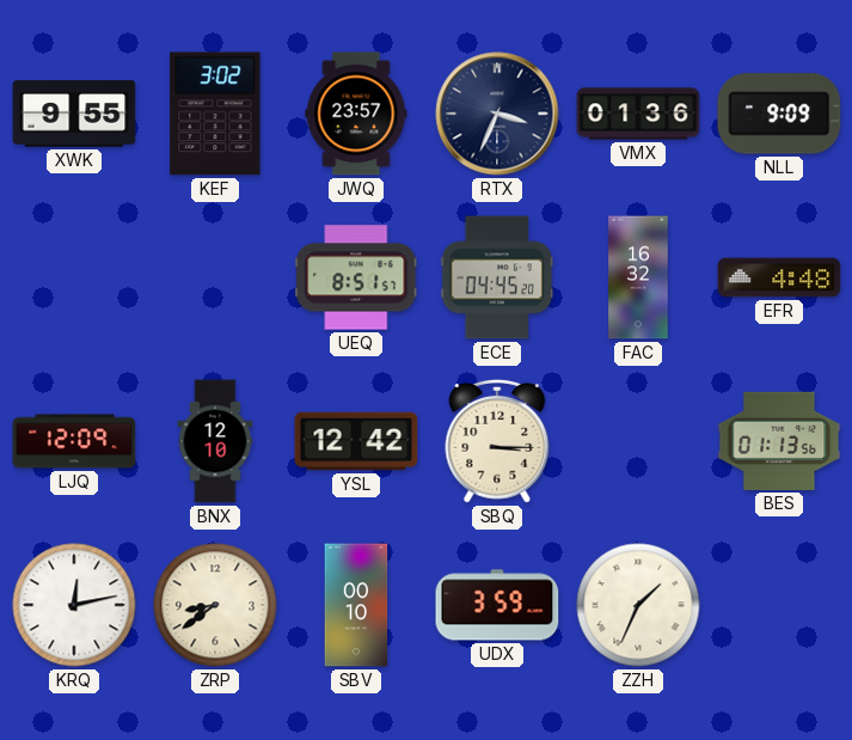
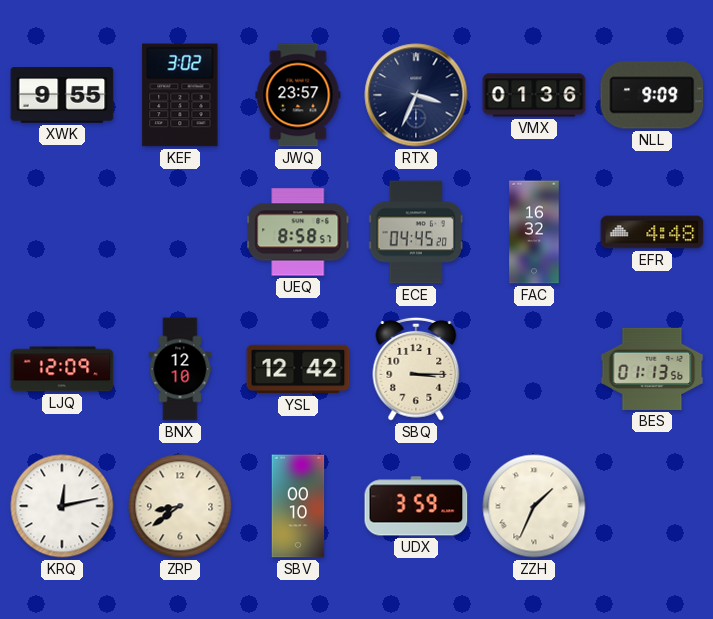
UEQ: 8:51 -> 8:58 (298, 232)
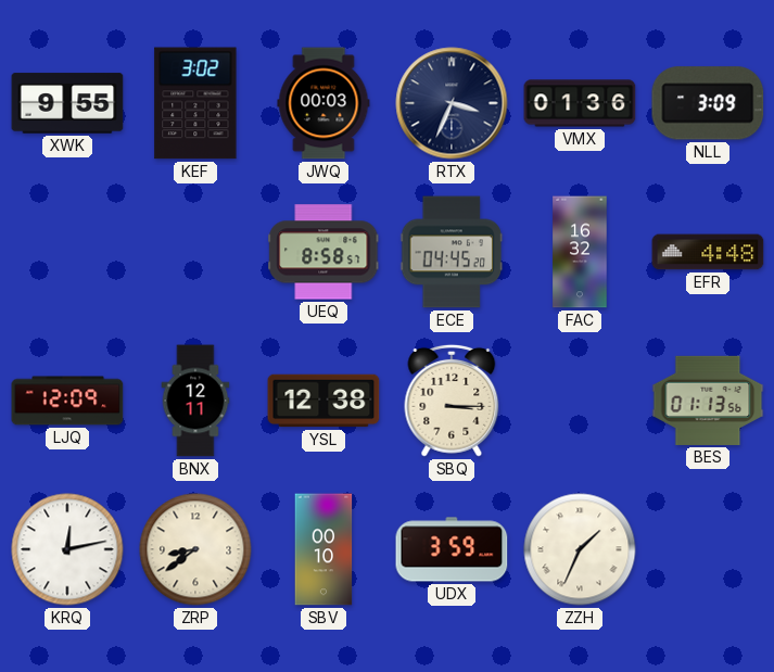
JWQ: 23:57 -> 00:03 (323, 103)
NLL: 9:09 -> 3:09 (708, 103)
BNX: 12:10 -> 12:11 (195, 401)
YSL: 12:42 -> 12:38 (323, 401)
